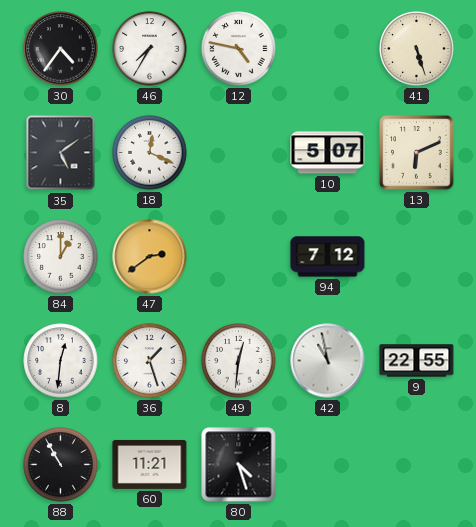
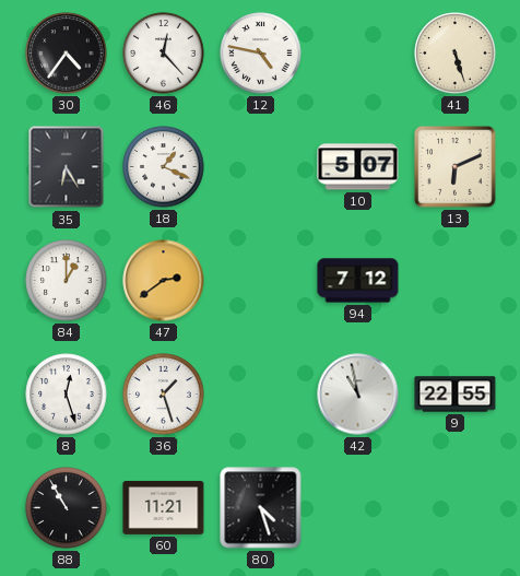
46: 7:35 -> 12:23 (164, 54)
35: 5:09 -> 6:25 (67, 167)
18: 12:19 -> 1:19 (164, 167)
8: 12:31 -> 12:27 (67, 395)
49: 12:31 -> none (239, 361)
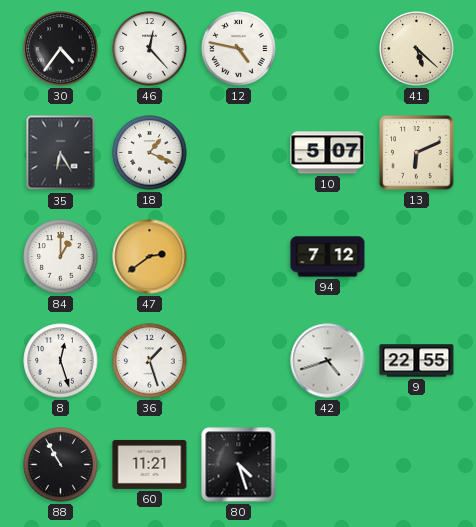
41: 5:27 -> 5:22 (417, 49)
42: 10:58 -> 4:42 (328, 361)
